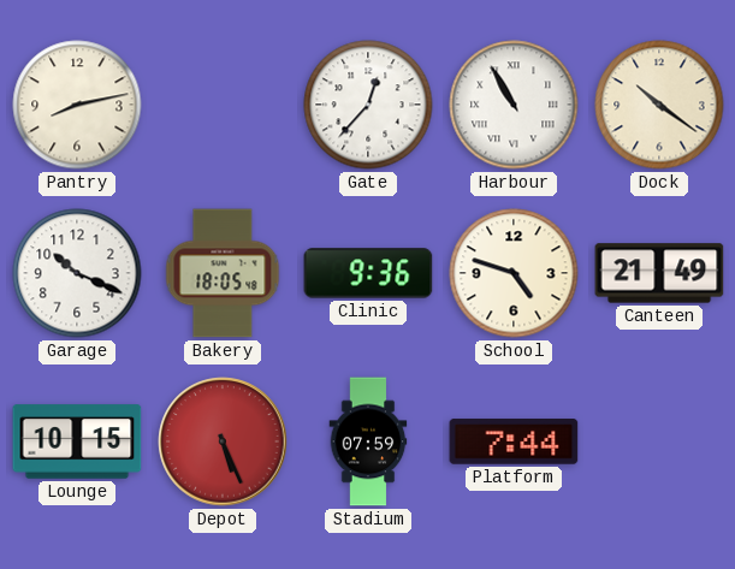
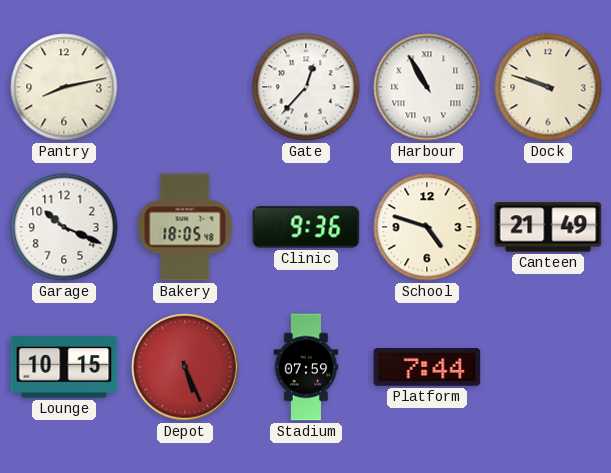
Dock: 10:21 -> 9:48 (548, 87)
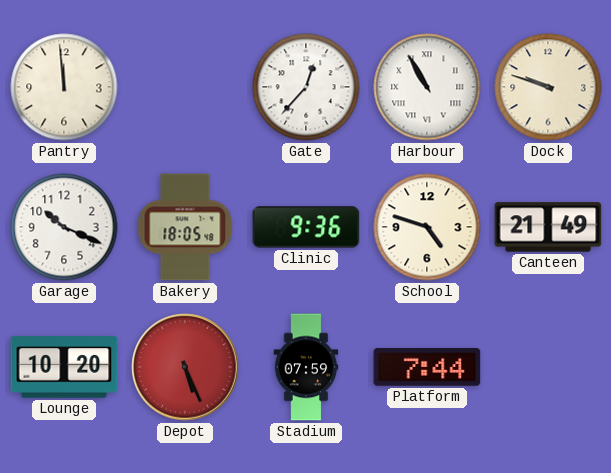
Pantry: 8:13 -> 11:59 (64, 87)
Lounge: 10:15 -> 10:20 (64, 367)
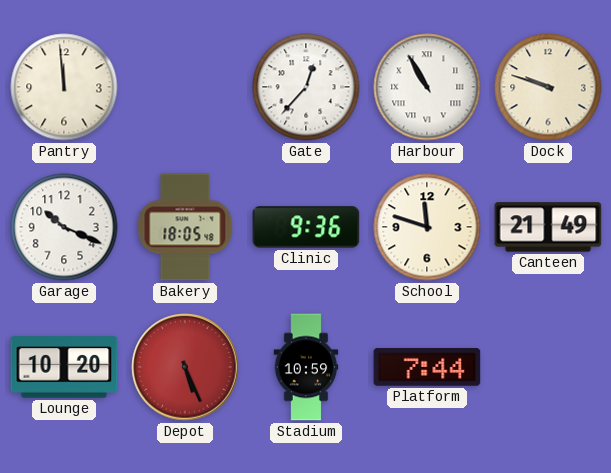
School: 4:48 -> 11:48 (427, 227)
Stadium: 07:59 -> 10:59 (306, 367)
